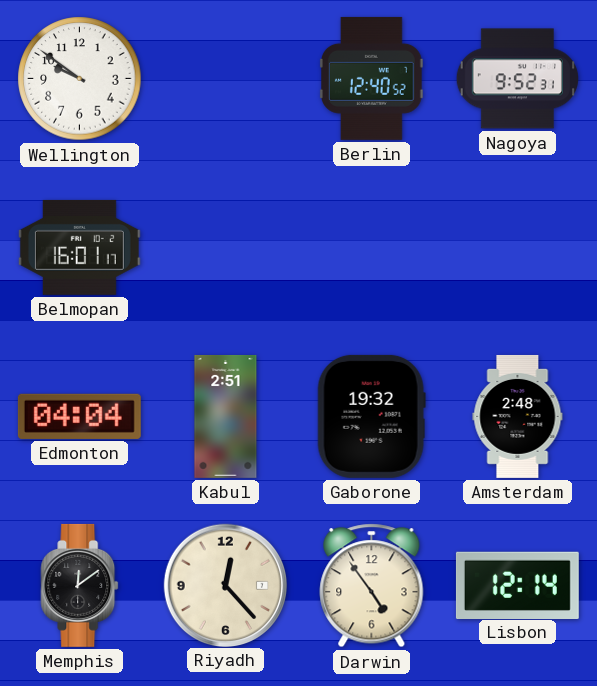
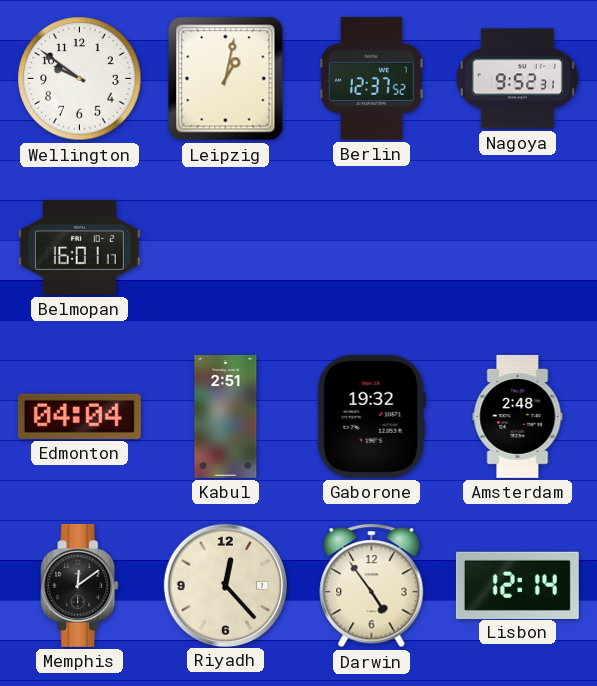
Leipzig: none -> 1:02 (226, 79)
Berlin: 12:40 -> 12:37 (372, 78)
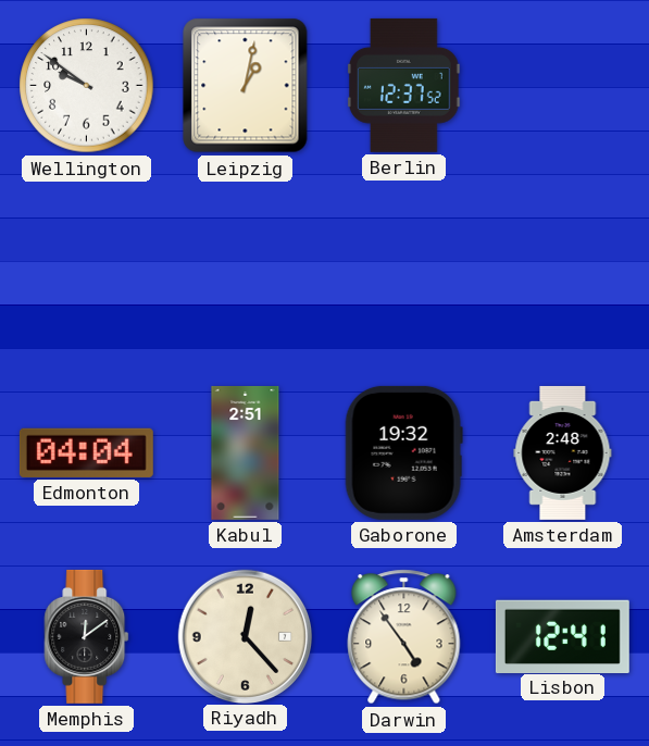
Nagoya: 9:52 -> none (517, 79)
Belmopan: 16:01 -> none (79, 247)
Lisbon: 12:14 -> 12:41 (562, 636)
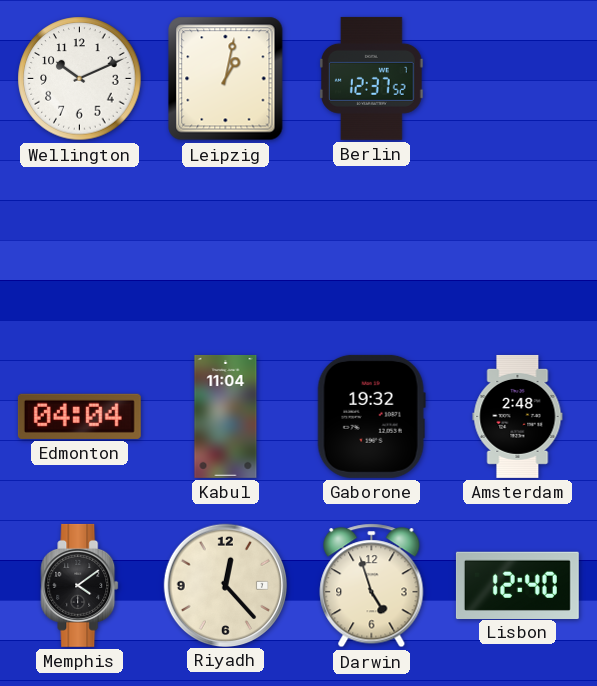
Wellington: 9:51 -> 10:11 (80, 79)
Kabul: 2:51 -> 11:04 (226, 416)
Memphis: 12:09 -> 4:09 (80, 585)
Darwin: 4:54 -> 4:57 (372, 586)
Lisbon: 12:41 -> 12:40 (517, 585)
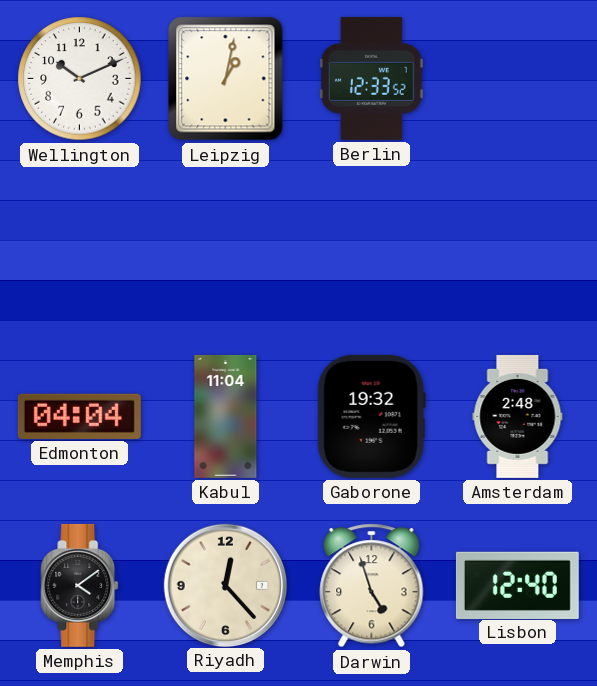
Berlin: 12:37 -> 12:33 (372, 78)
